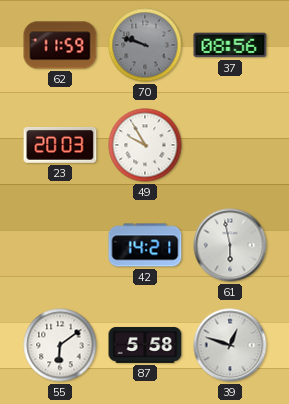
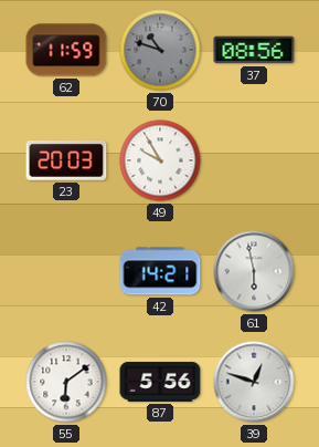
70: 9:48 -> 10:48 (160, 50)
87: 5:58 -> 5:56 (160, 382)
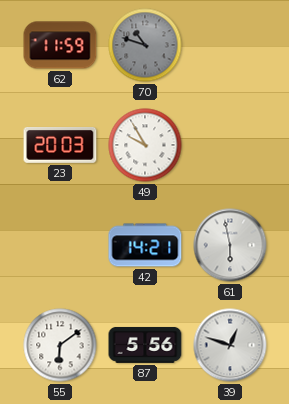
37: 08:56 -> none (254, 50)
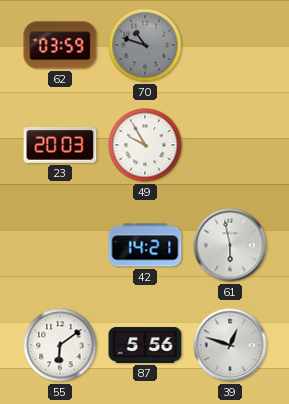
62: 11:59 -> 03:59 (60, 45)
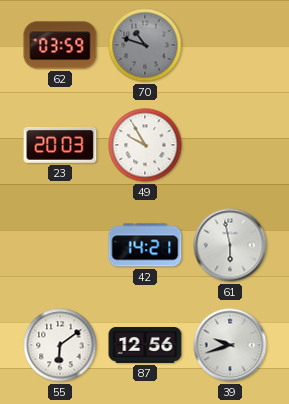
87: 5:56 -> 12:56 (145, 345)
39: 12:48 -> 9:42 (230, 345)
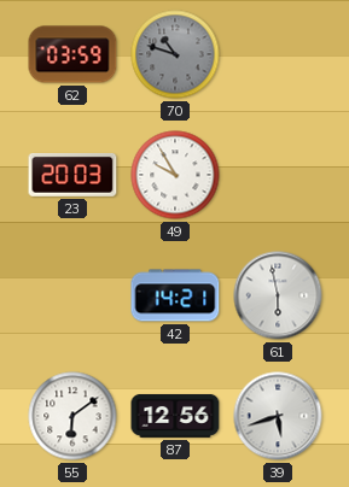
39: 9:42 -> 5:42 (278, 416)
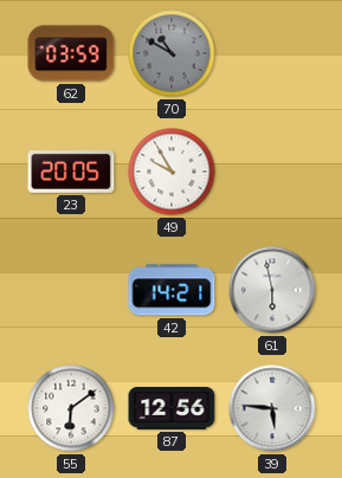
70: 10:48 -> 10:50 (172, 53)
23: 20:03 -> 20:05 (71, 173)
39: 5:42 -> 5:46 (272, 408)
